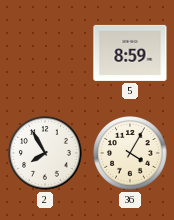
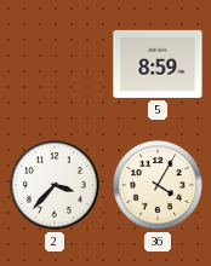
2: 7:55 -> 3:37 (55, 185)
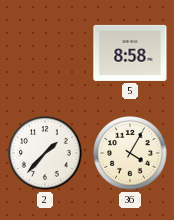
5: 8:59 -> 8:58 (130, 53)
2: 3:37 -> 1:37 (45, 153)
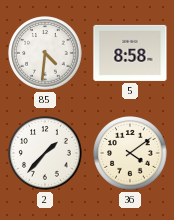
85: none -> 4:31 (45, 53)
36: 4:05 -> 4:09 (130, 153)
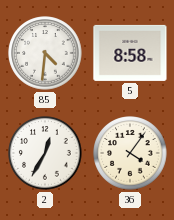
2: 1:37 -> 12:35 (45, 153)
36: 4:09 -> 4:06 (130, 153)
